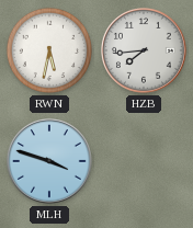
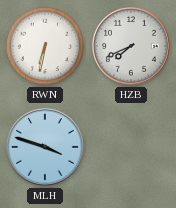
RWN: 5:32 -> 6:32 (45, 46)
HZB: 7:44 -> 7:41 (132, 47)
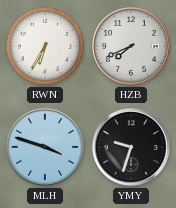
RWN: 6:32 -> 6:35 (45, 46)
YMY: none -> 9:33 (132, 148)
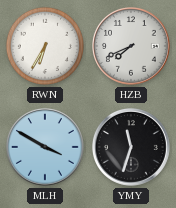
MLH: 3:48 -> 3:50 (46, 148)
YMY: 9:33 -> 11:33 (132, 148)
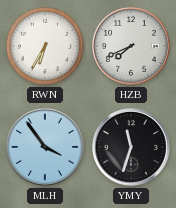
MLH: 3:50 -> 3:54 (46, 148)
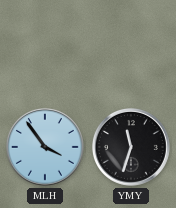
RWN: 6:35 -> none (45, 46)
HZB: 7:41 -> none (132, 47)
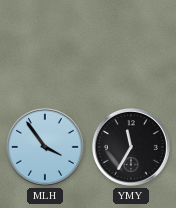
YMY: 11:33 -> 11:35 (132, 148)
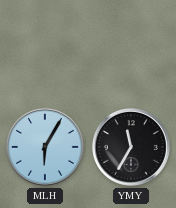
MLH: 3:54 -> 6:05 (46, 148)
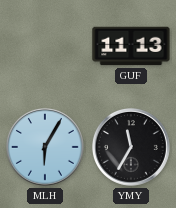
GUF: none -> 11:13 (131, 46)
